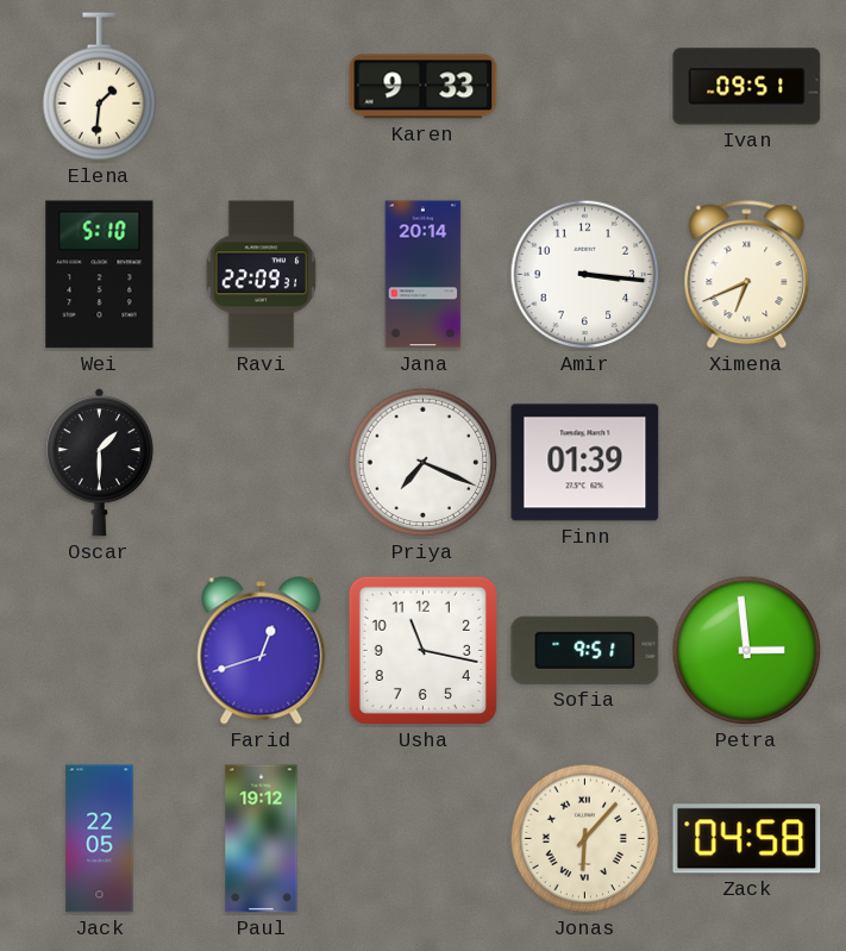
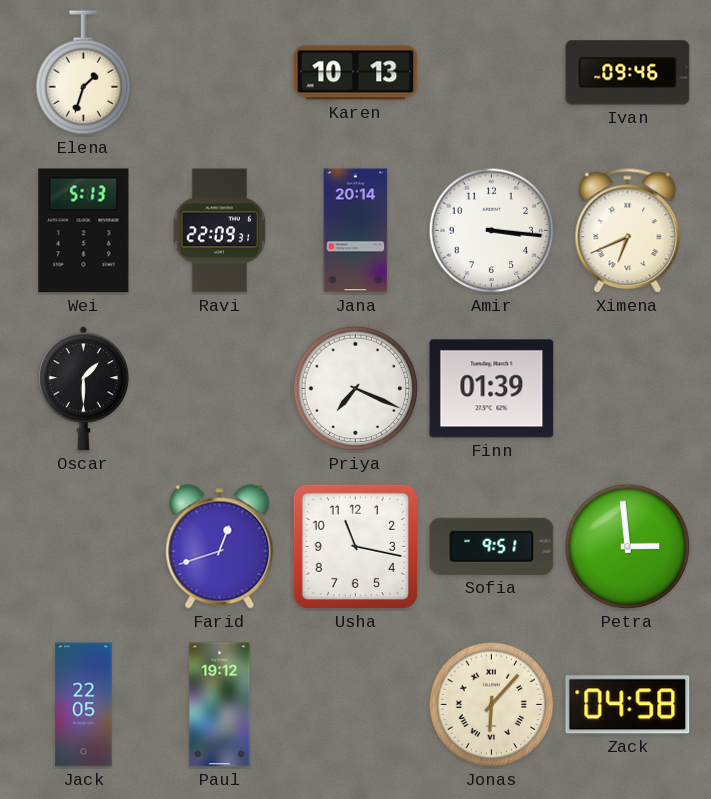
Elena: 1:31 -> 1:33 (84, 73)
Karen: 9:33 -> 10:13 (356, 73)
Ivan: 09:51 -> 09:46 (628, 73)
Wei: 5:10 -> 5:13 (84, 231)
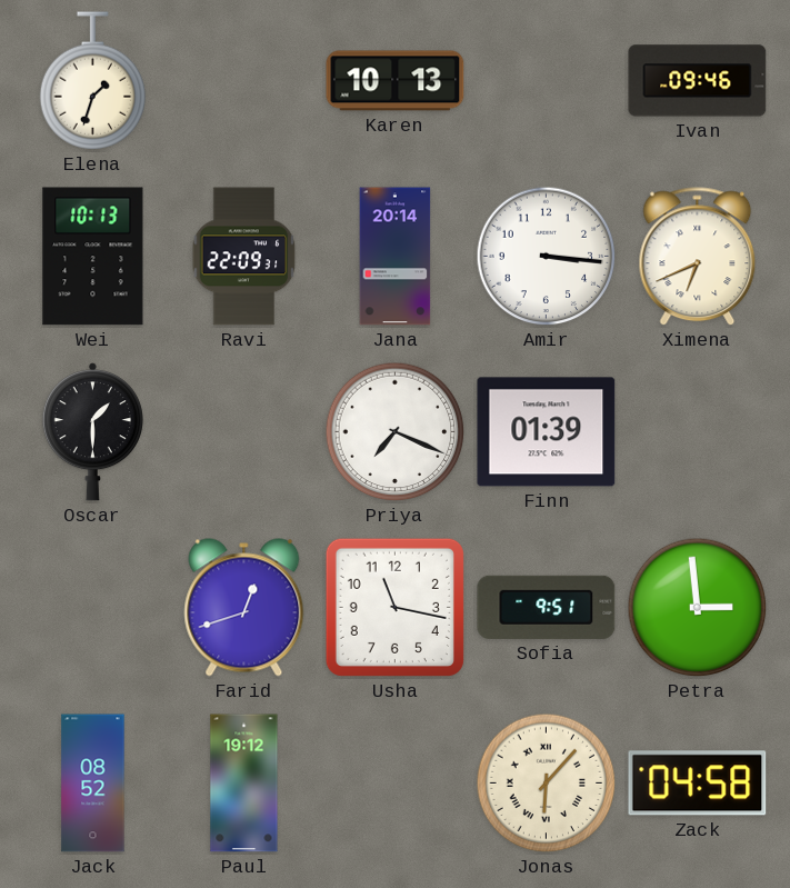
Wei: 5:13 -> 10:13 (93, 257)
Jack: 22:05 -> 08:52 (93, 784)
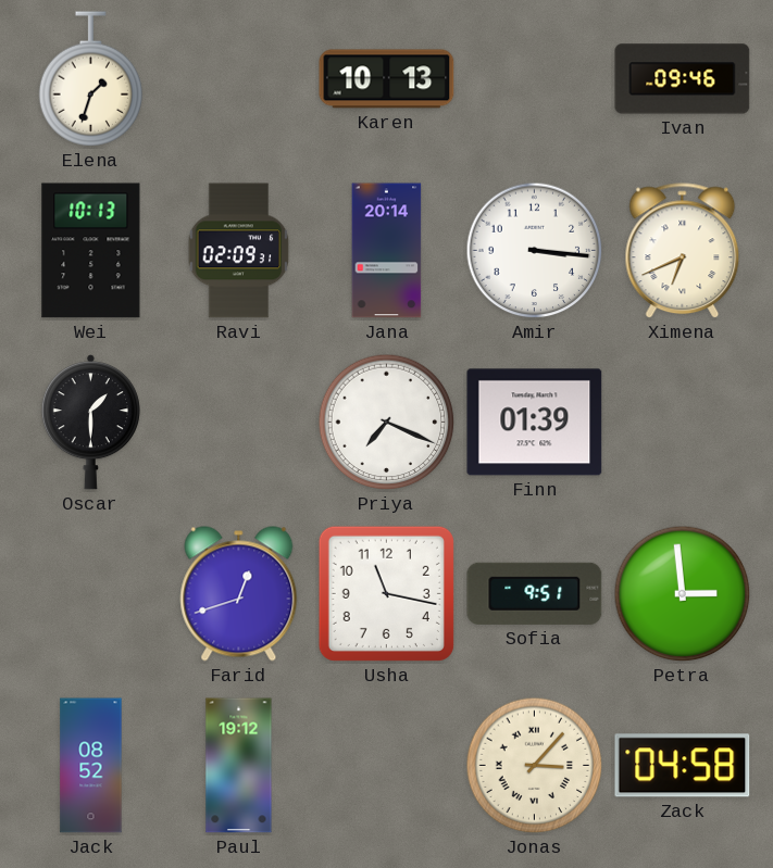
Ravi: 22:09 -> 02:09 (239, 251)
Jonas: 6:07 -> 3:07 (535, 766)
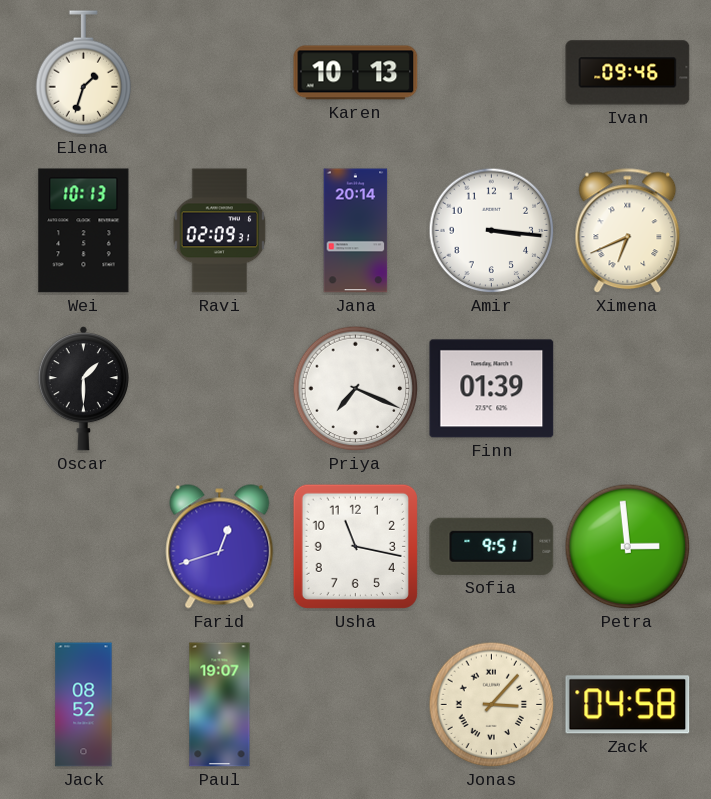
Paul: 19:12 -> 19:07 (220, 705)
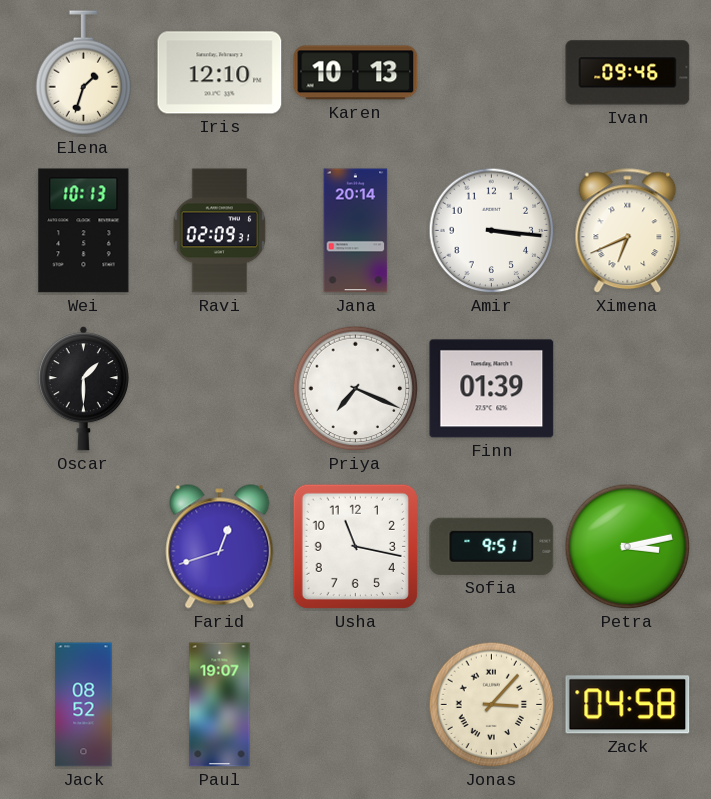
Iris: none -> 12:10 (220, 73)
Petra: 2:59 -> 3:13 (628, 547)
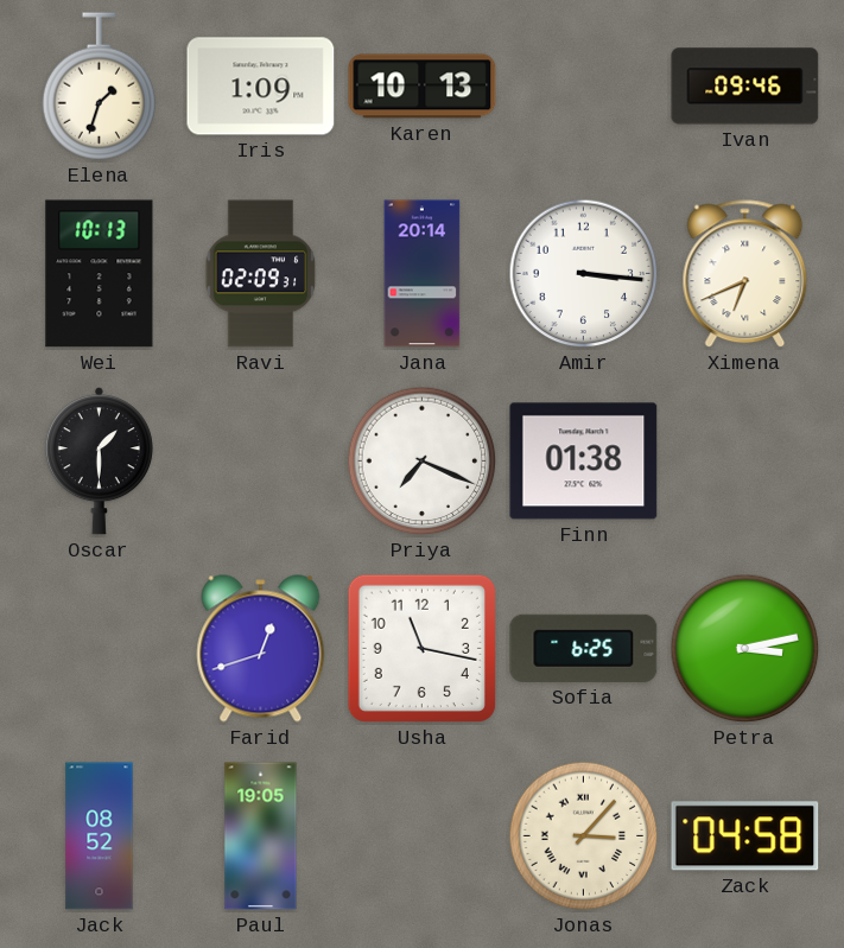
Iris: 12:10 -> 1:09 (261, 87)
Finn: 01:39 -> 01:38 (584, 462)
Sofia: 9:51 -> 6:25 (584, 648)
Paul: 19:07 -> 19:05 (261, 836)
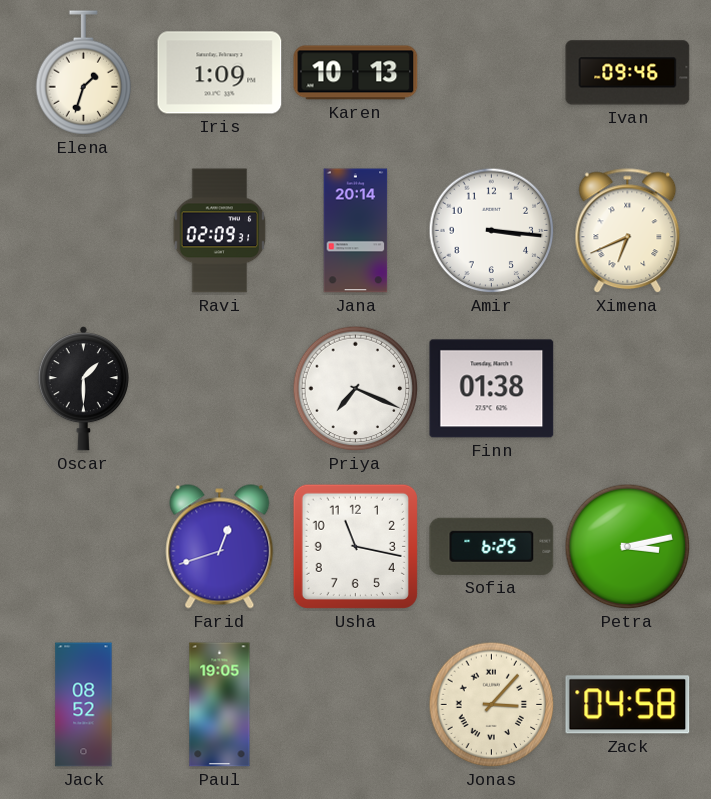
Wei: 10:13 -> none (100, 274)
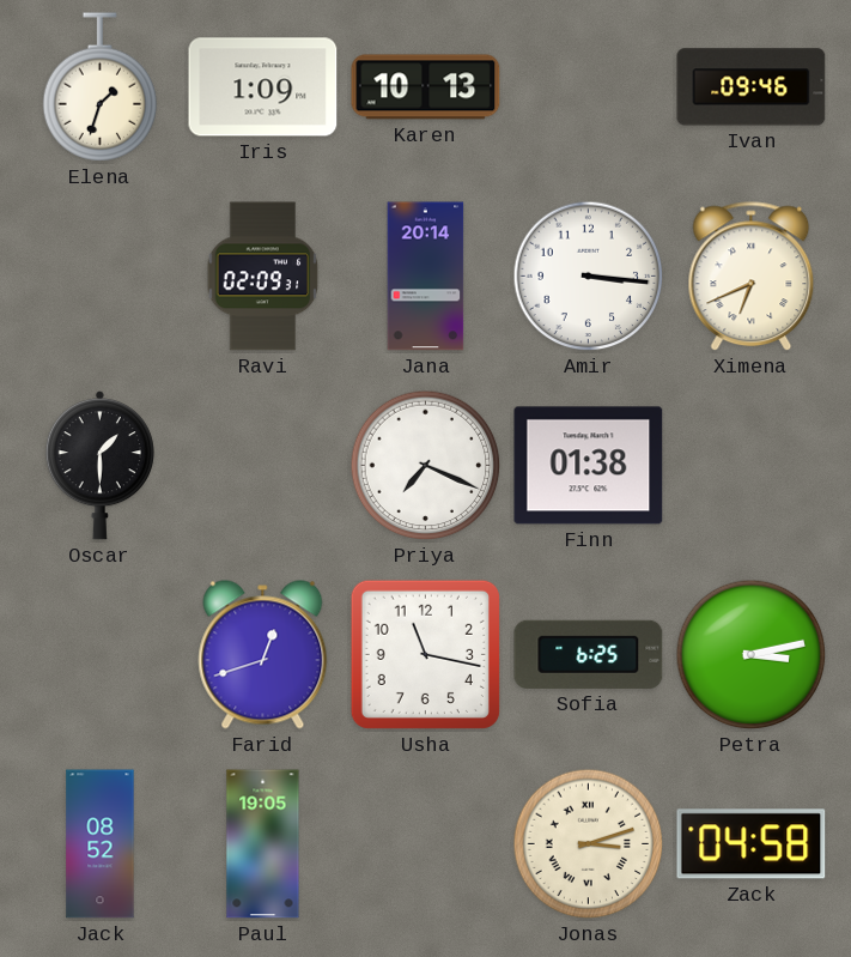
Jonas: 3:07 -> 3:12 (589, 844)
